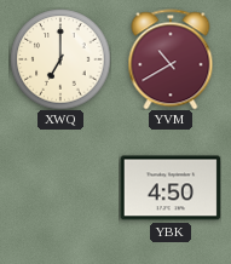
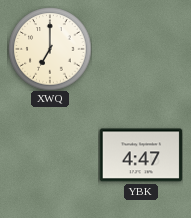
YVM: 10:40 -> none (171, 59)
YBK: 4:50 -> 4:47 (141, 155)
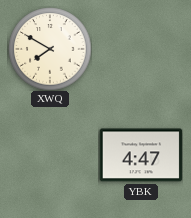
XWQ: 7:00 -> 7:50 (50, 49)
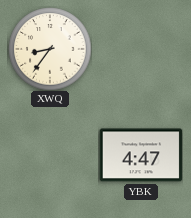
XWQ: 7:50 -> 8:36 (50, 49)
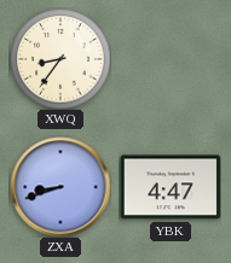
ZXA: none -> 8:42 (60, 187)
